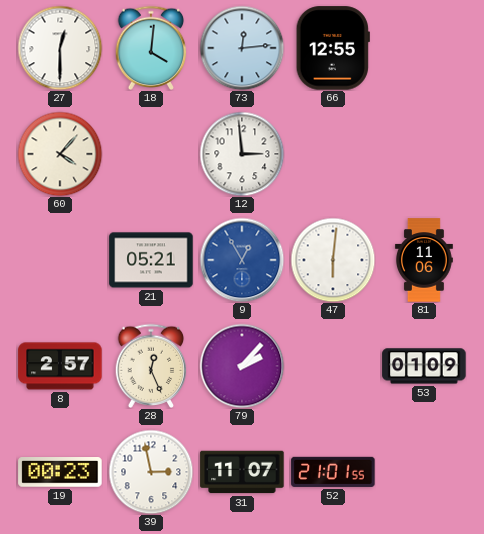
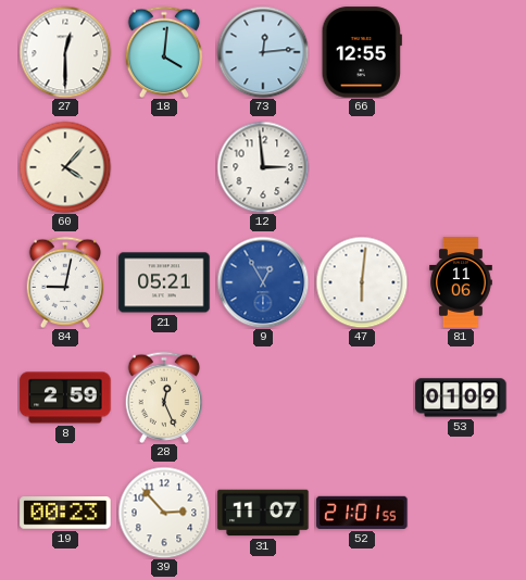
84: none -> 9:02 (65, 281)
8: 2:57 -> 2:59 (65, 398)
79: 2:07 -> none (242, 366)
39: 2:58 -> 2:53 (164, 513)
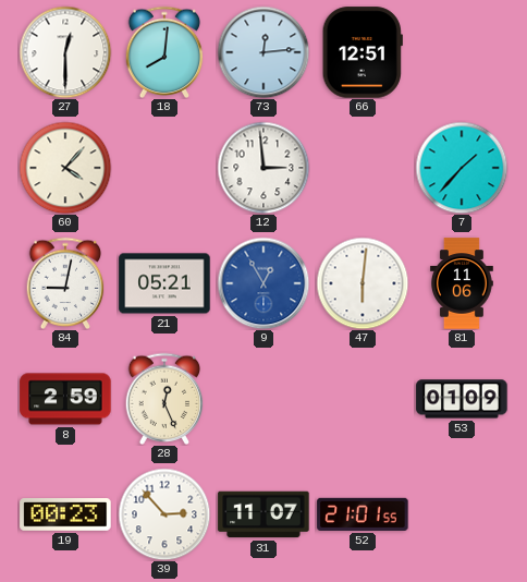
18: 4:01 -> 8:01 (164, 51)
66: 12:55 -> 12:51 (363, 52)
7: none -> 1:37 (462, 168)
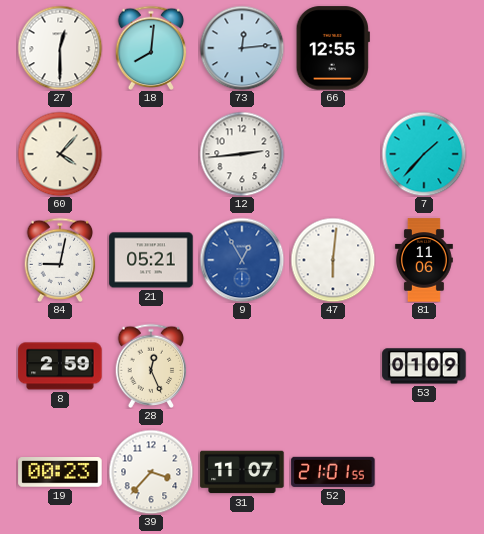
66: 12:51 -> 12:55 (333, 48)
12: 2:59 -> 2:44 (242, 154)
39: 2:53 -> 3:37 (151, 472)
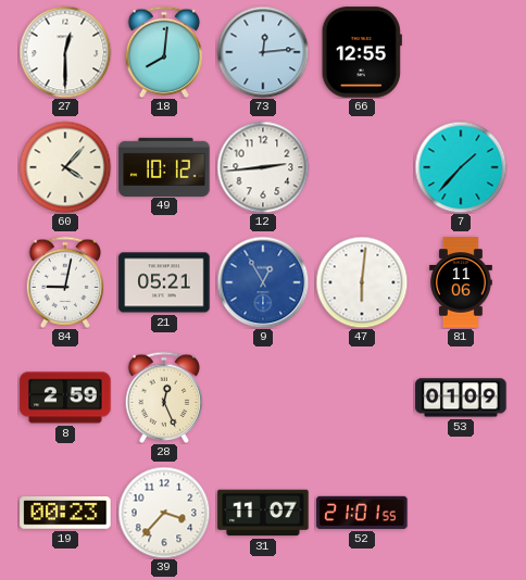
49: none -> 10:12 (164, 166)
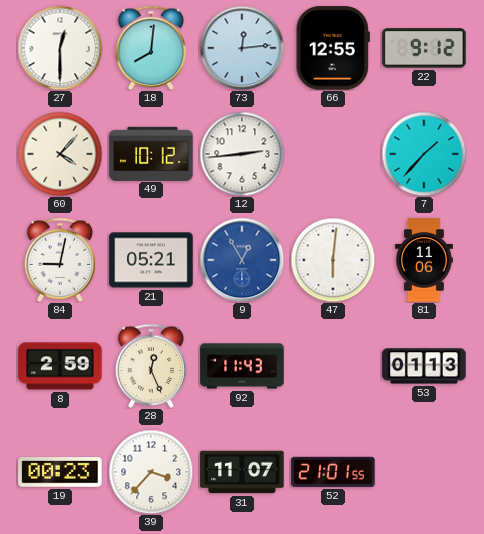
22: none -> 9:12 (424, 48)
92: none -> 11:43 (242, 366)
53: 01:09 -> 01:13 (424, 366)
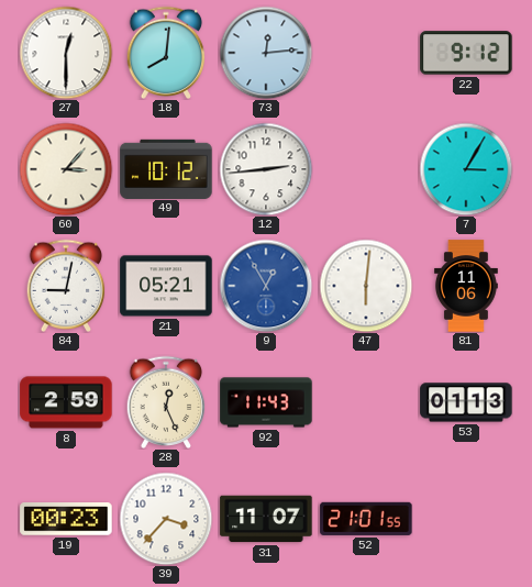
66: 12:55 -> none (333, 48)
60: 4:07 -> 3:07 (66, 169)
7: 1:37 -> 3:05 (466, 169)
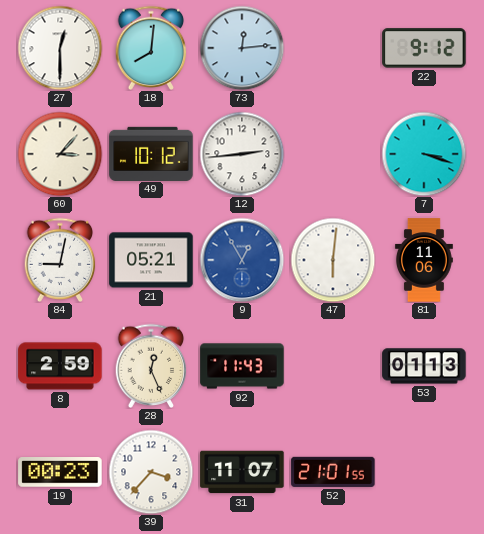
7: 3:05 -> 3:18 (424, 154)
